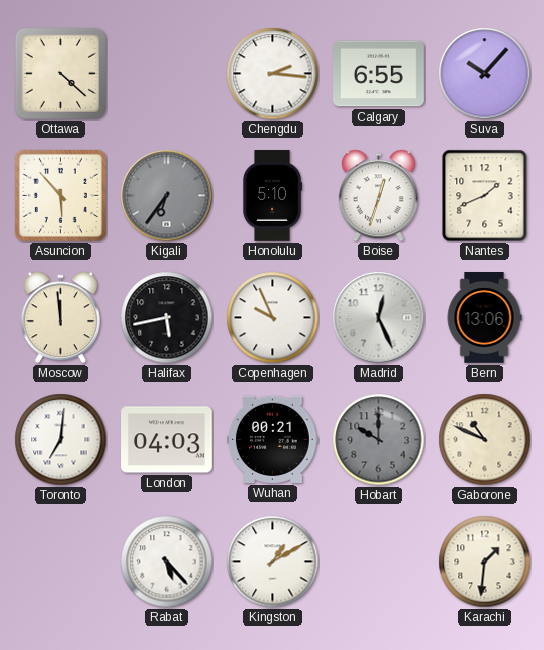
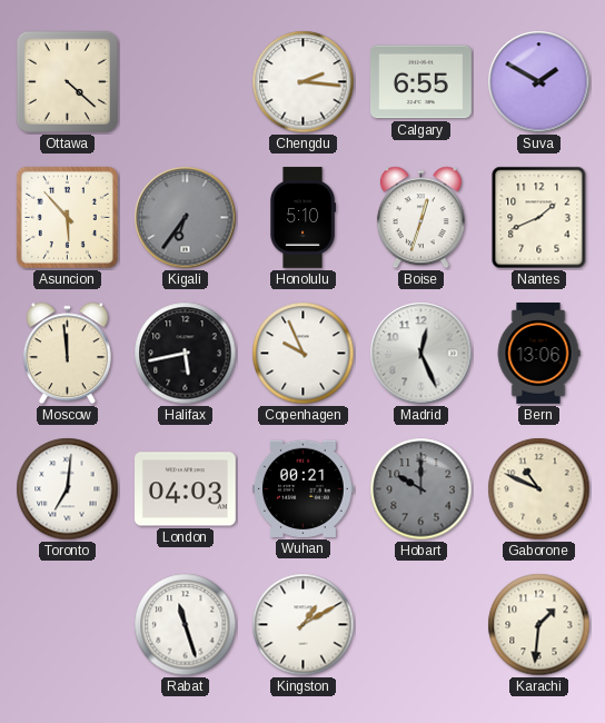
Suva: 10:07 -> 1:50 (539, 82)
Rabat: 5:23 -> 11:27 (186, 625)
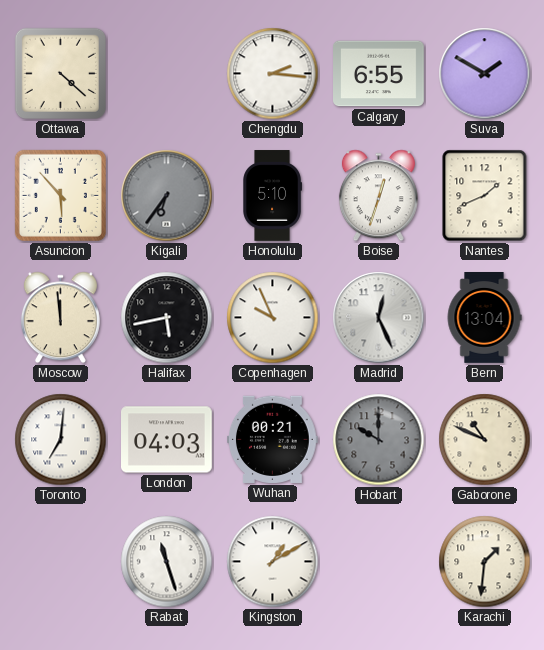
Bern: 13:06 -> 13:04 (484, 318)
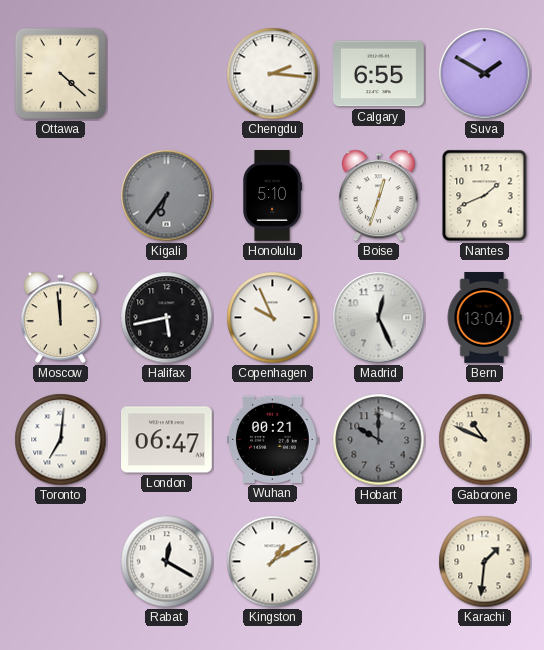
Asuncion: 5:53 -> none (60, 195)
London: 04:03 -> 06:47 (167, 440)
Rabat: 11:27 -> 12:20 (167, 562)
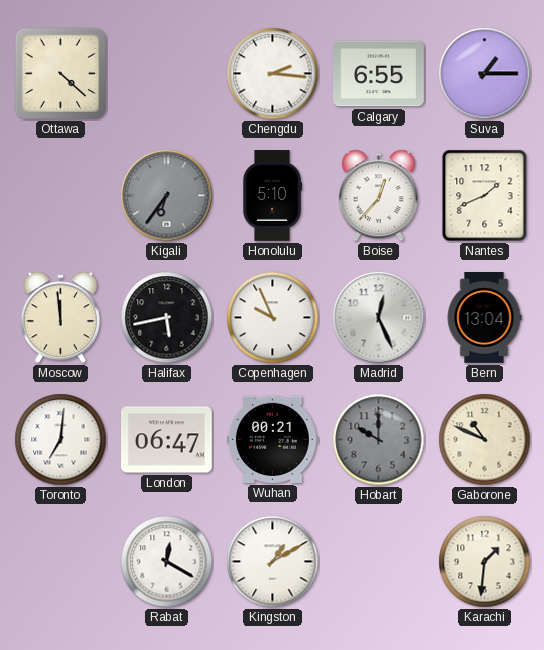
Suva: 1:50 -> 1:15 (485, 74)
Boise: 12:33 -> 12:37 (378, 196)
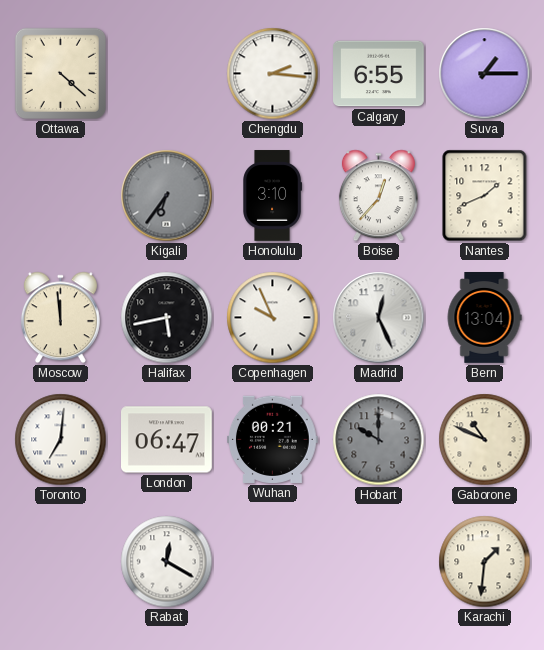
Honolulu: 5:10 -> 3:10 (272, 196)
Kingston: 1:10 -> none (273, 562)
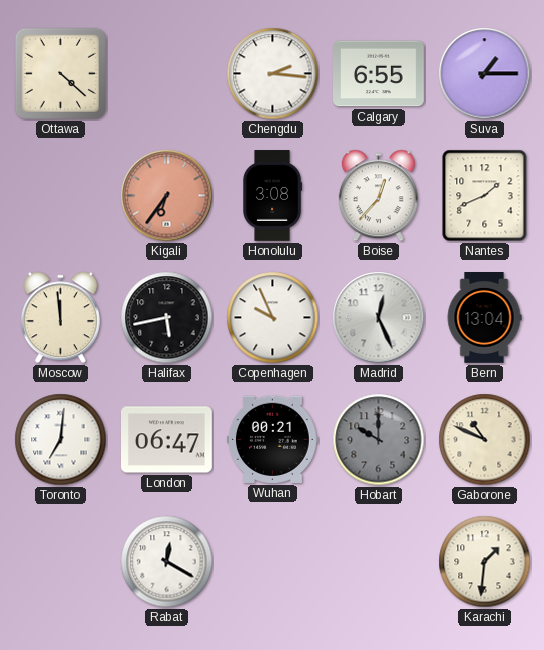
Kigali dial: grey -> salmon (167, 196)
Honolulu: 3:10 -> 3:08 (272, 196)
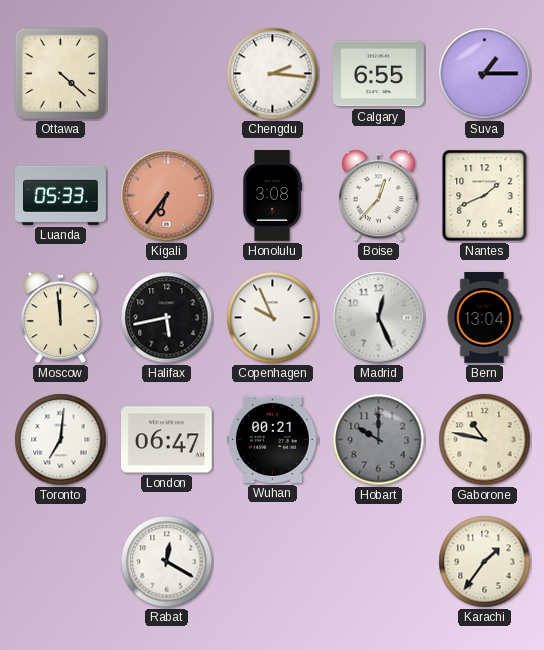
Luanda: none -> 05:33 (61, 195)
Gaborone: 10:49 -> 10:47 (485, 440)
Karachi: 1:31 -> 1:36 (485, 562)
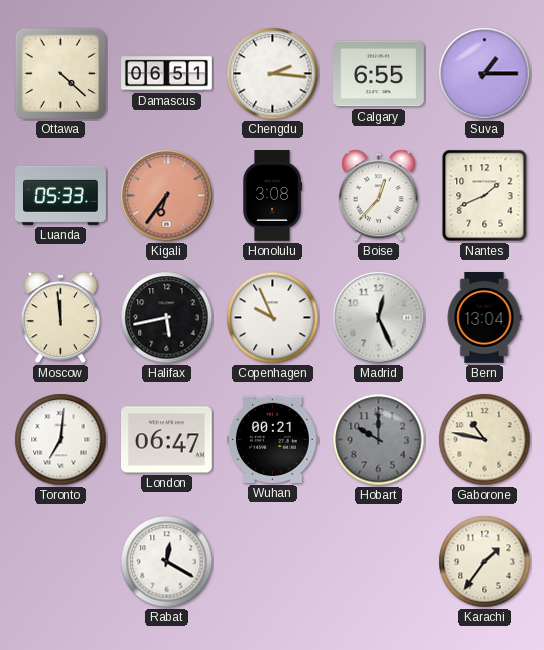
Damascus: none -> 06:51 (167, 74)
